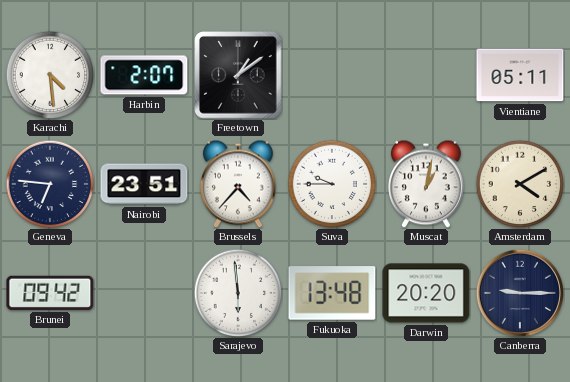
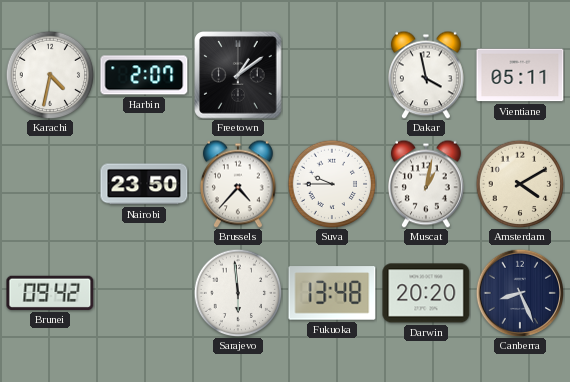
Karachi: 4:29 -> 4:32 (50, 75)
Dakar: none -> 3:58 (426, 75)
Geneva: 6:46 -> none (50, 184)
Nairobi: 23:51 -> 23:50 (144, 184)
Canberra: 9:15 -> 8:26 (519, 292)
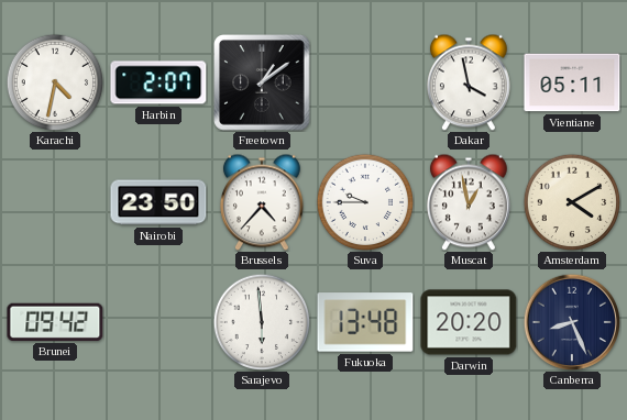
Muscat: 1:02 -> 12:58 (469, 202)
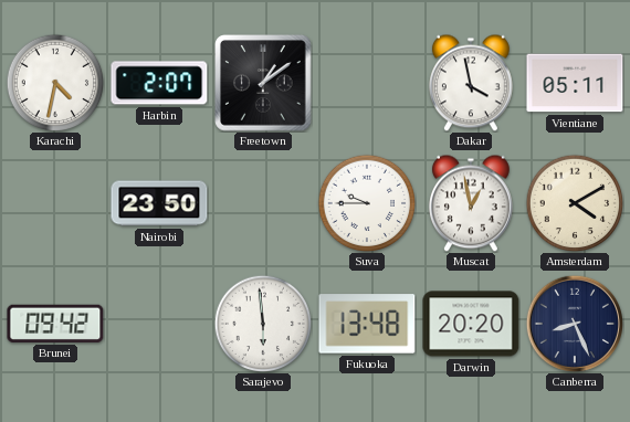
Brussels: 4:37 -> none (262, 202)
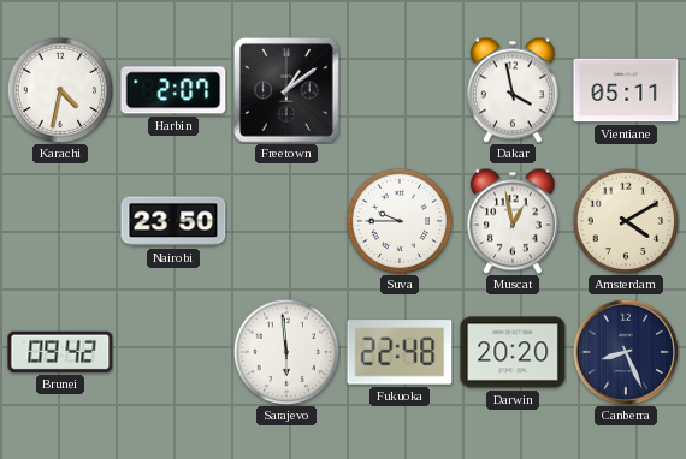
Fukuoka: 13:48 -> 22:48 (400, 352)
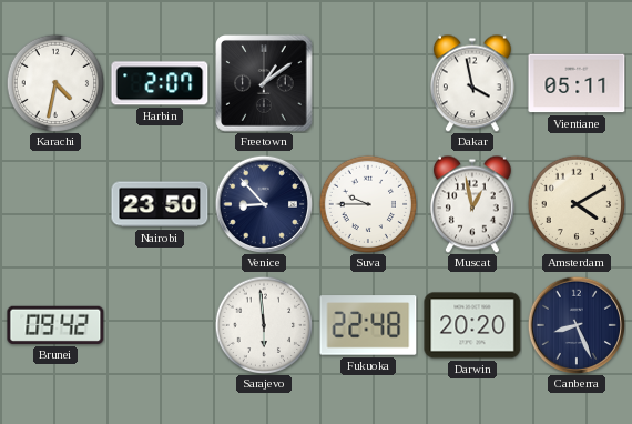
Venice: none -> 8:53 (263, 203)
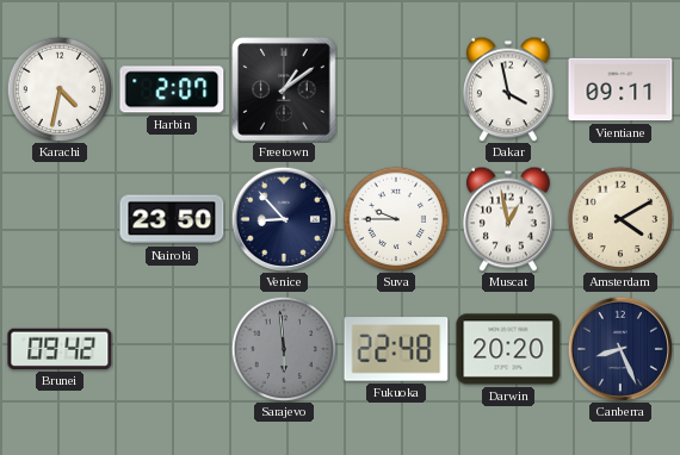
Vientiane: 05:11 -> 09:11 (620, 89)
Sarajevo dial: white -> grey (284, 349)
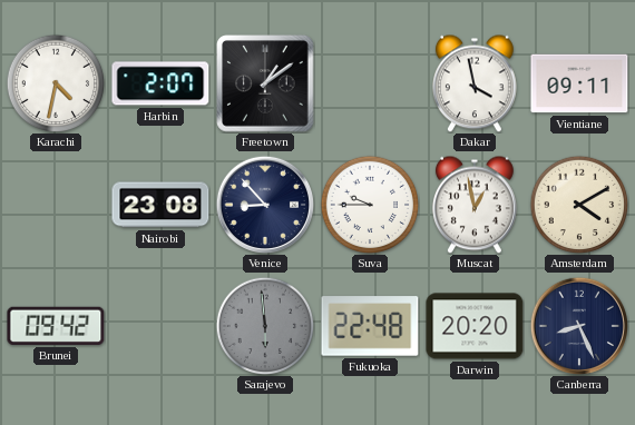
Nairobi: 23:50 -> 23:08 (160, 205)
